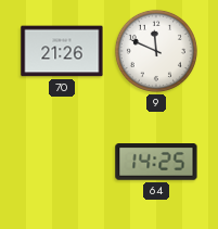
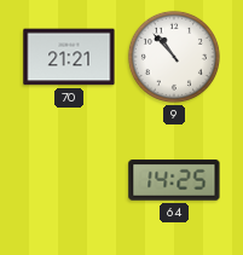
70: 21:26 -> 21:21 (69, 57)
9: 11:49 -> 10:53 (174, 57)
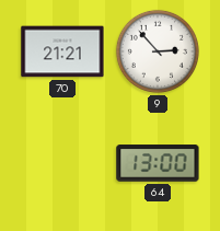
9: 10:53 -> 2:53 (158, 51)
64: 14:25 -> 13:00 (158, 163)
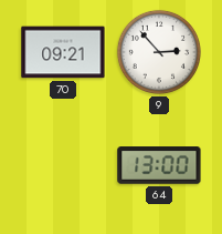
70: 21:21 -> 09:21 (63, 52)
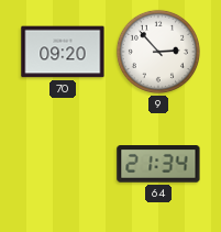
70: 09:21 -> 09:20 (63, 52)
64: 13:00 -> 21:34 (158, 164)
